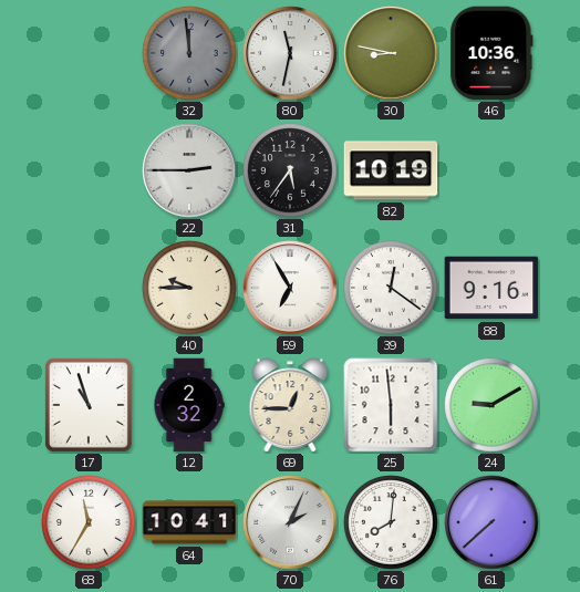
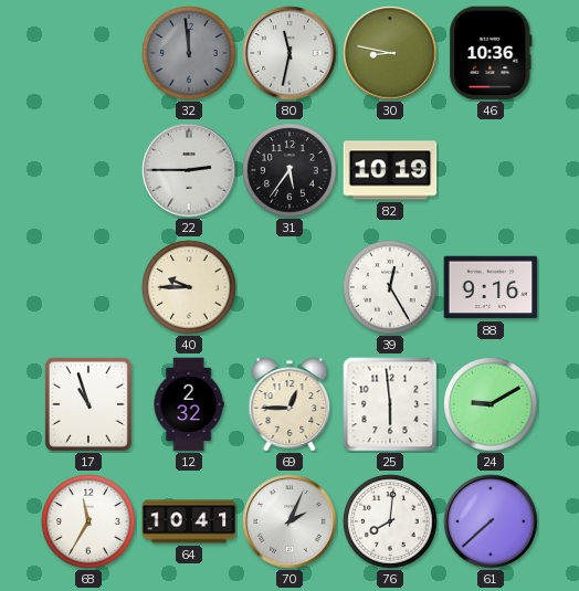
59: 6:55 -> none (290, 288)
39: 12:21 -> 12:25 (390, 287)
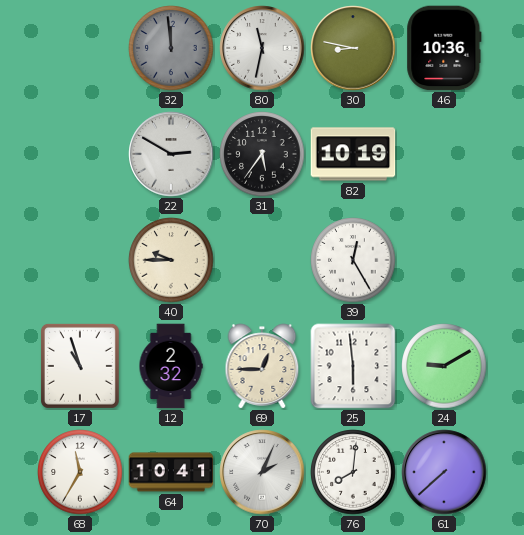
22: 2:45 -> 2:50 (171, 154)
88: 9:16 -> none (491, 287)
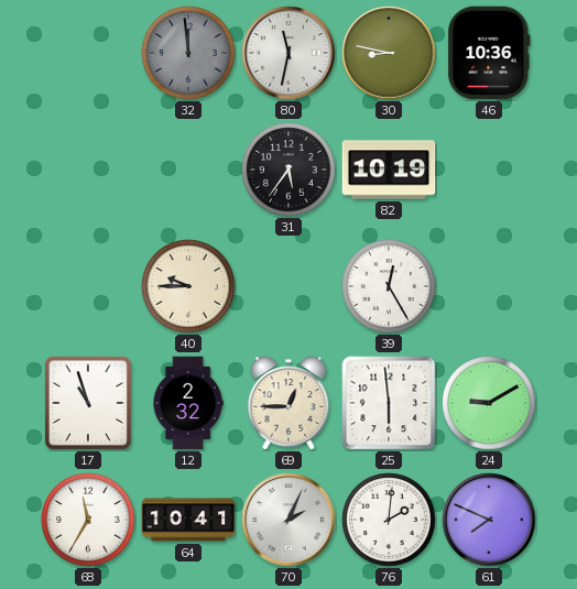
22: 2:50 -> none (171, 154)
76: 8:01 -> 2:01 (389, 520)
61: 7:38 -> 7:49 (489, 520)
